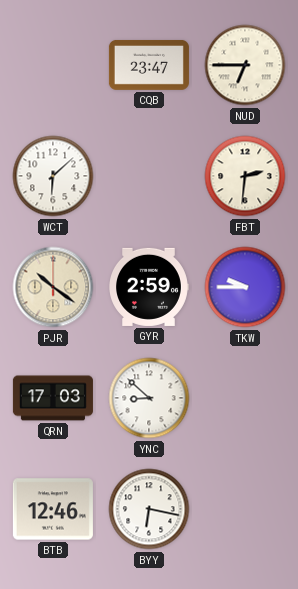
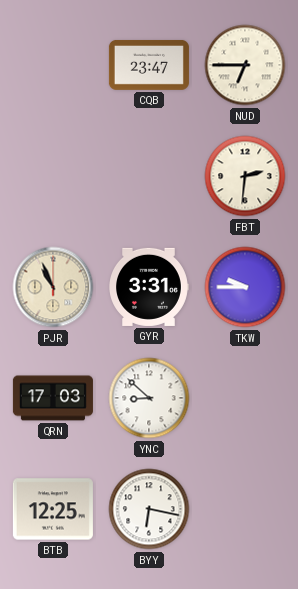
WCT: 6:08 -> none (53, 176)
PJR: 10:21 -> 10:56 (53, 287)
GYR: 2:59 -> 3:31 (149, 287)
BTB: 12:46 -> 12:25 (53, 509)
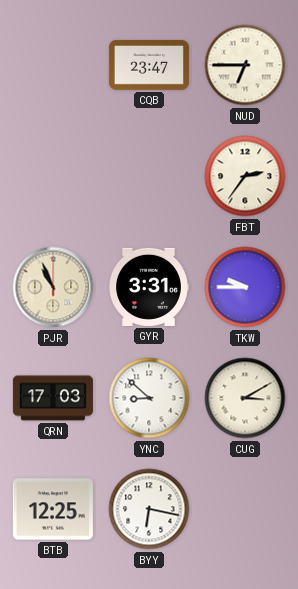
FBT: 2:31 -> 2:36 (245, 176)
CUG: none -> 3:10 (245, 398)
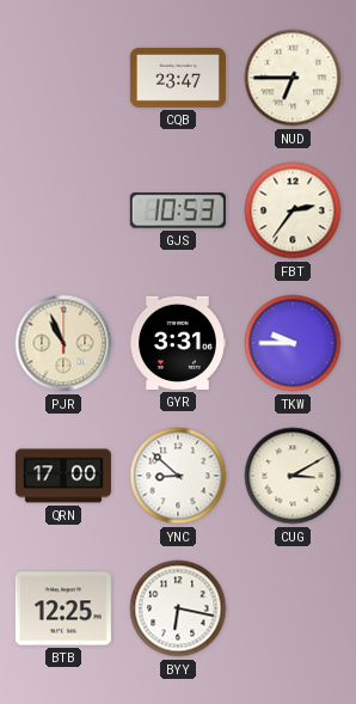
GJS: none -> 10:53 (178, 210)
QRN: 17:03 -> 17:00 (63, 476)
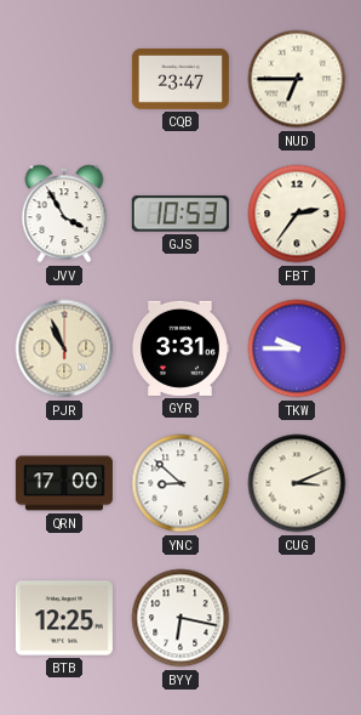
JVV: none -> 3:55 (64, 214)
CUG: 3:10 -> 3:11 (297, 483)
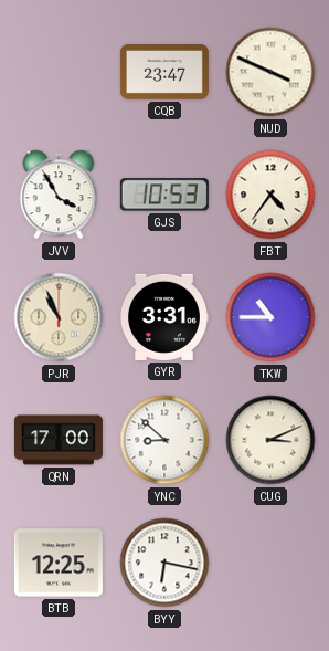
NUD: 6:45 -> 3:49 (270, 72)
FBT: 2:36 -> 4:36 (270, 195)
TKW: 9:45 -> 10:45 (270, 317)
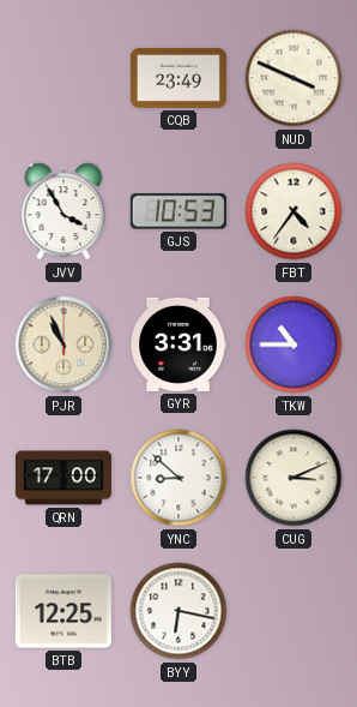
CQB: 23:47 -> 23:49 (179, 78)
